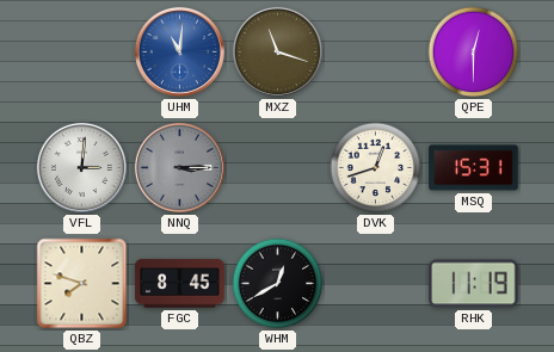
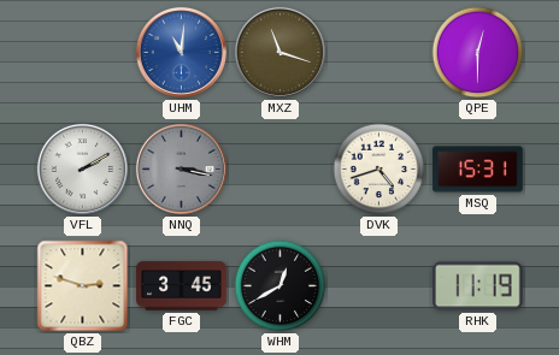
VFL: 3:01 -> 2:10 (82, 168)
NNQ: 3:15 -> 3:17 (181, 168)
DVK: 12:42 -> 4:42 (379, 170)
QBZ: 7:48 -> 2:48 (83, 286)
FGC: 8:45 -> 3:45 (182, 286)
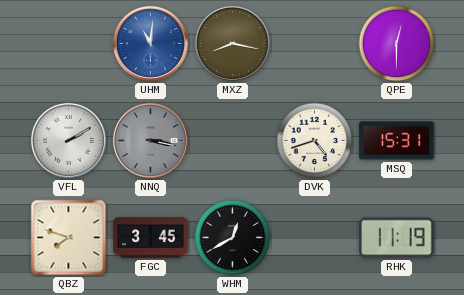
MXZ: 11:18 -> 8:17 (232, 43)
QBZ: 2:48 -> 7:48 (69, 238)
